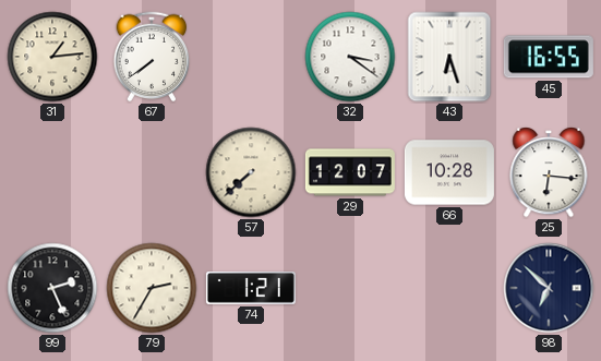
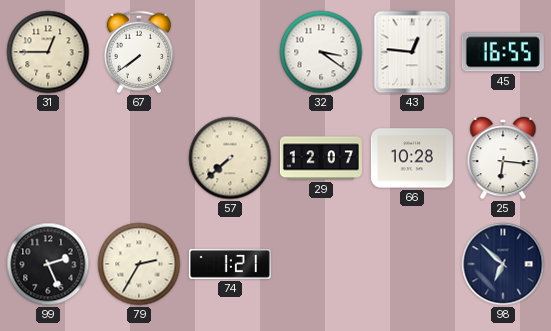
31: 1:14 -> 12:45 (48, 52)
43: 6:27 -> 12:46 (412, 52)
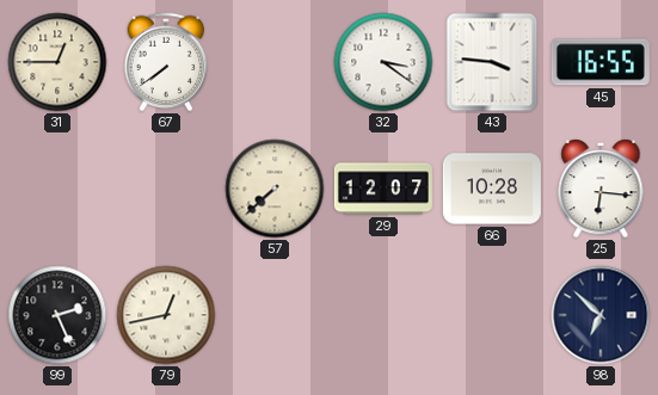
43: 12:46 -> 3:46 (492, 62)
79: 2:35 -> 12:43 (166, 315)
74: 1:21 -> none (230, 264)
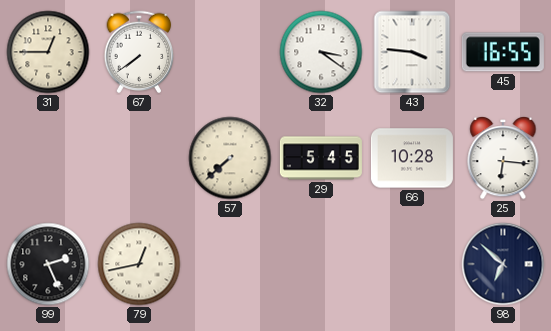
29: 12:07 -> 5:45 (321, 158)
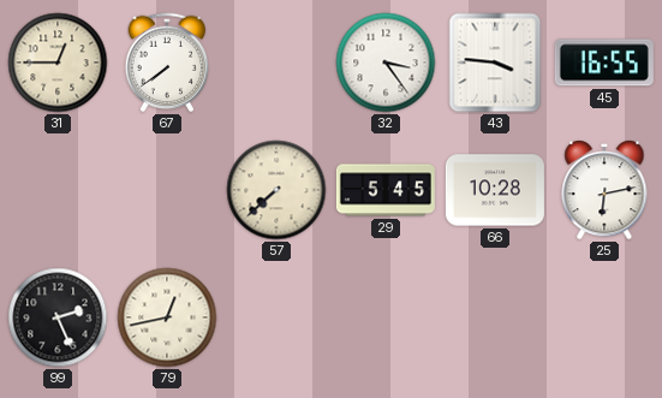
32: 3:21 -> 3:24 (386, 63)
25: 6:16 -> 6:13 (604, 191)
98: 6:52 -> none (503, 264)
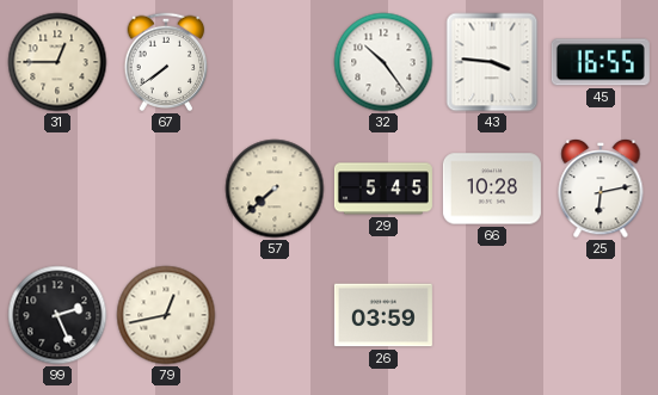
32: 3:24 -> 10:24 (383, 62)
26: none -> 03:59 (383, 315)
